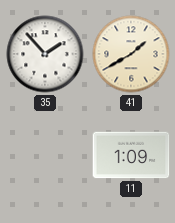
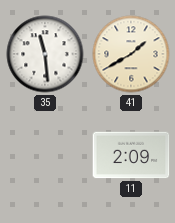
35: 1:53 -> 11:29 (45, 54)
11: 1:09 -> 2:09 (131, 155)
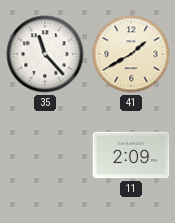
35: 11:29 -> 11:23 (45, 54)
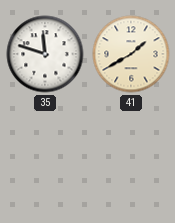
35: 11:23 -> 11:48 (45, 54)
11: 2:09 -> none (131, 155)
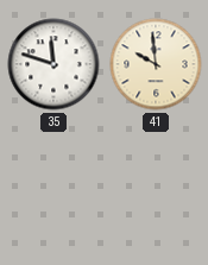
41: 1:40 -> 9:59 (156, 64)
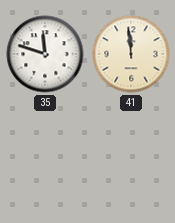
41: 9:59 -> 11:59 (131, 54)
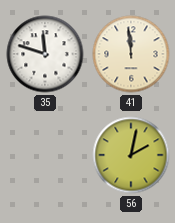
56: none -> 2:02 (131, 155)
